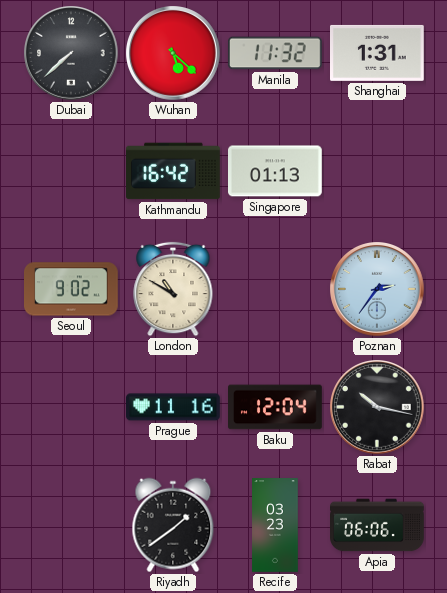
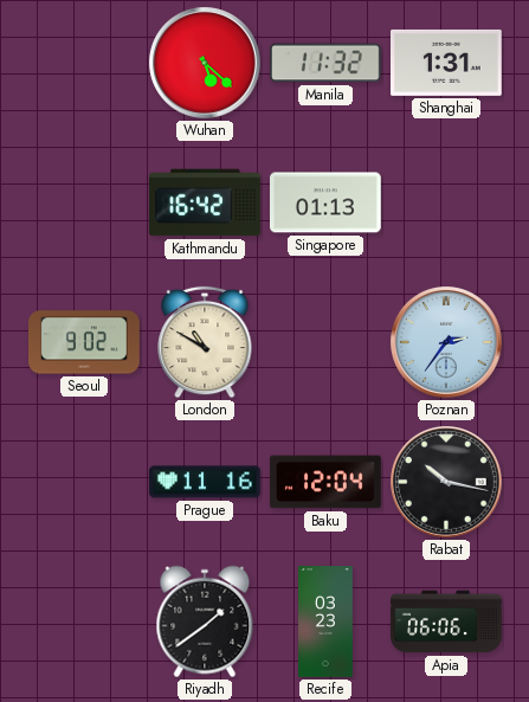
Dubai: 7:38 -> none (71, 53)
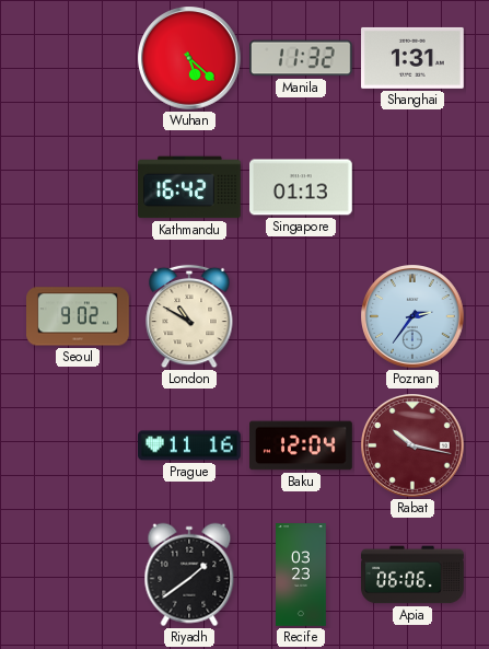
Rabat dial: black -> burgundy (412, 445)
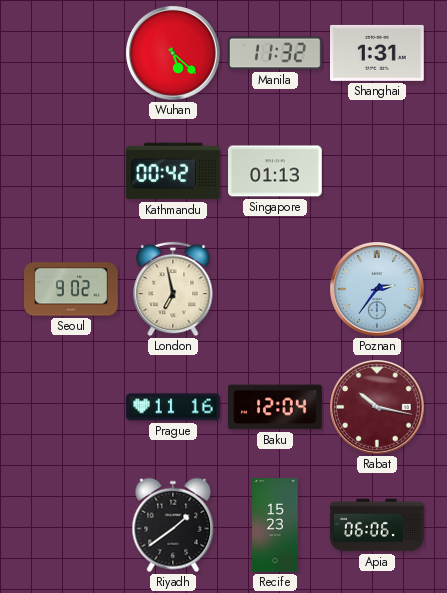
Kathmandu: 16:42 -> 00:42 (174, 171)
London: 10:50 -> 6:58 (173, 289)
Recife: 03:23 -> 15:23 (275, 525)
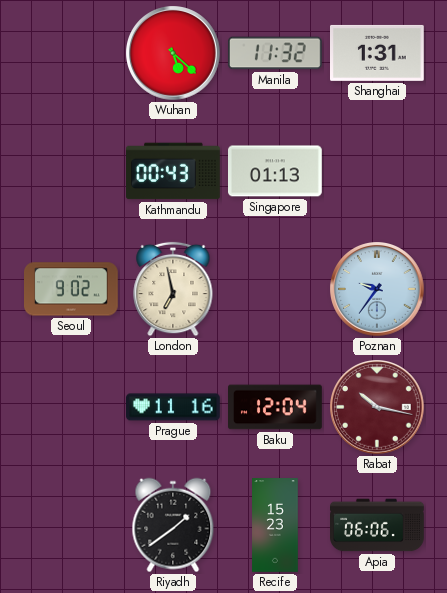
Kathmandu: 00:42 -> 00:43 (174, 171)
Poznan: 2:36 -> 9:36 (377, 289)
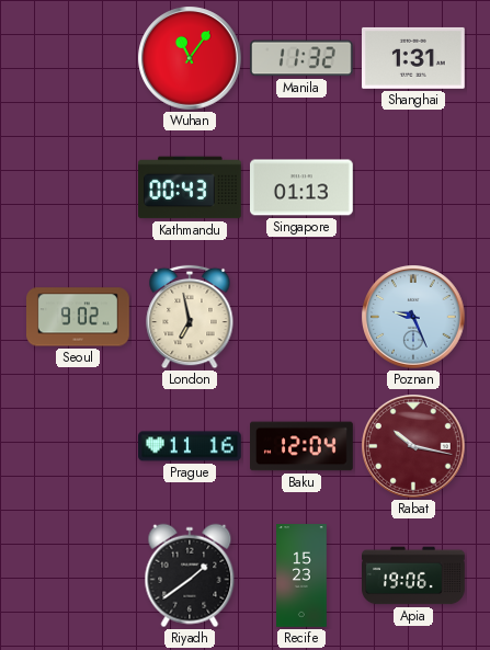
Wuhan: 5:22 -> 11:06 (190, 58)
Poznan: 9:36 -> 9:26 (413, 317)
Apia: 06:06 -> 19:06 (414, 575)
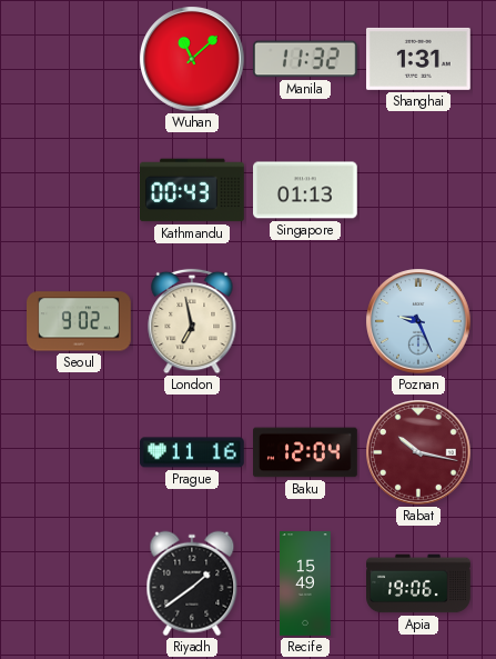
Wuhan: 11:06 -> 11:08 (192, 59)
Recife: 15:23 -> 15:49 (305, 583)
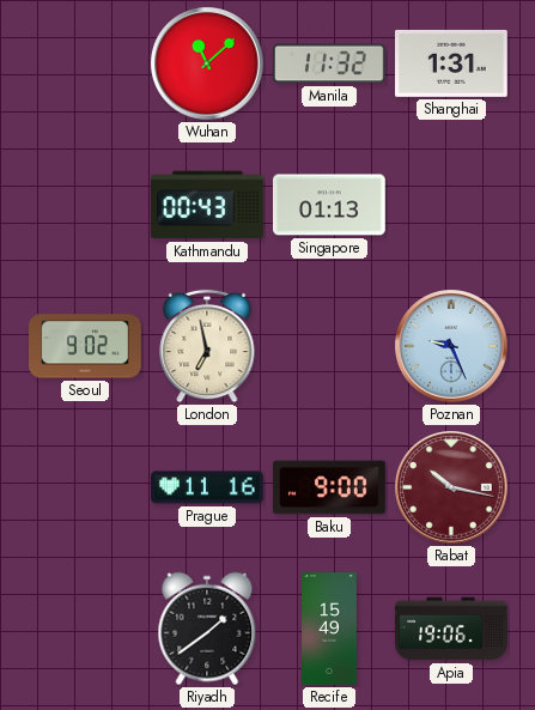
Baku: 12:04 -> 9:00 (330, 487)
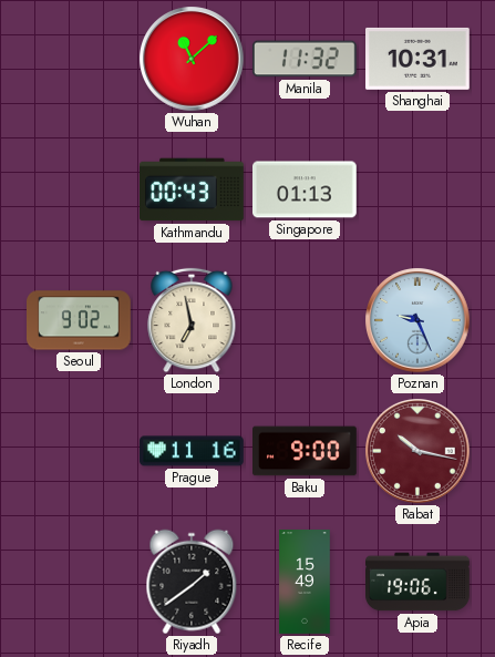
Shanghai: 1:31 -> 10:31 (419, 59)
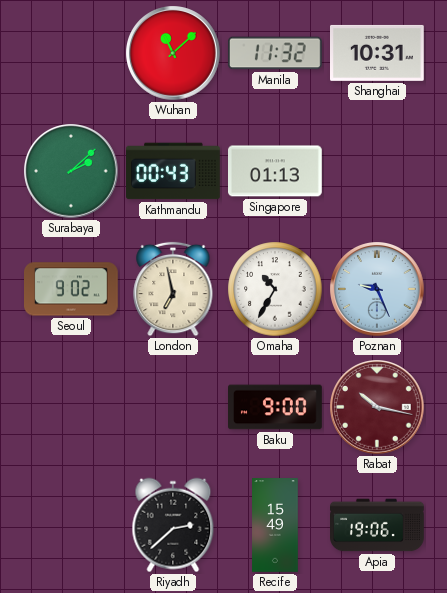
Surabaya: none -> 2:08 (71, 171)
Omaha: none -> 10:35 (275, 289)
Prague: 11:16 -> none (193, 451)
Riyadh: 1:39 -> 2:38 (173, 525)
